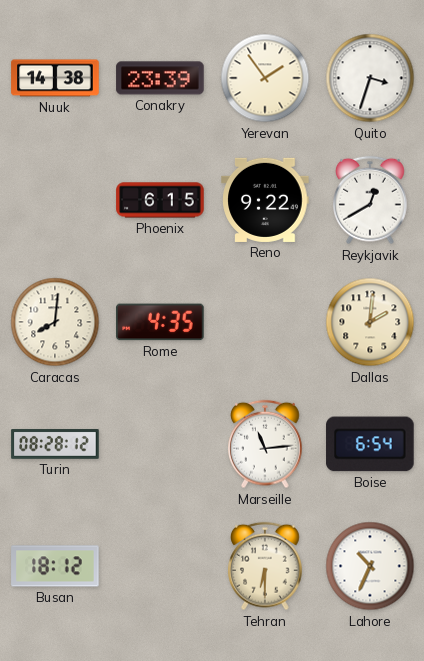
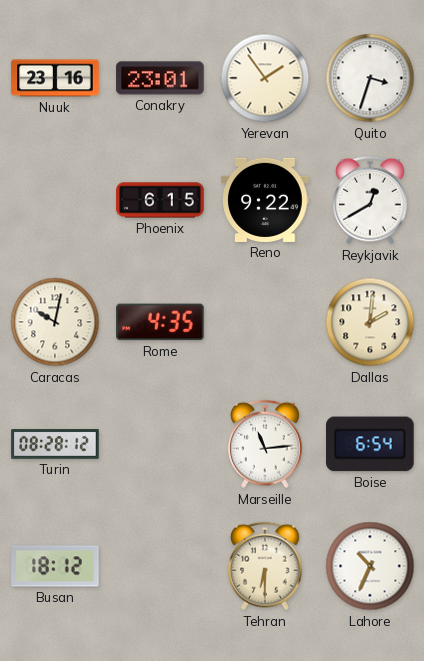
Nuuk: 14:38 -> 23:16 (55, 78)
Conakry: 23:39 -> 23:01 (160, 78)
Caracas: 8:01 -> 10:02 (55, 322)
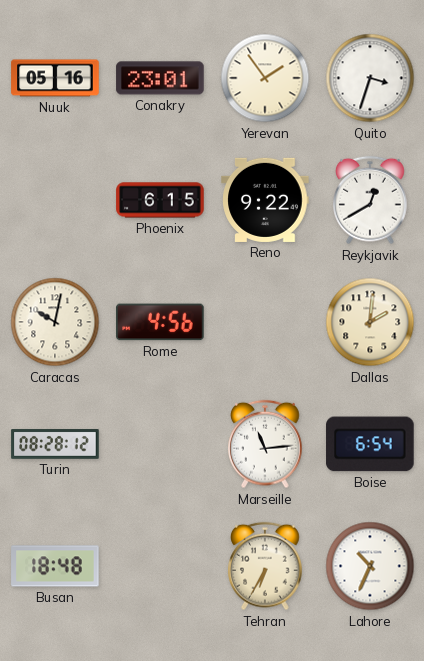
Nuuk: 23:16 -> 05:16 (55, 78)
Rome: 4:35 -> 4:56 (160, 322)
Busan: 18:12 -> 18:48 (55, 566)
Tehran: 6:30 -> 6:35 (266, 566)
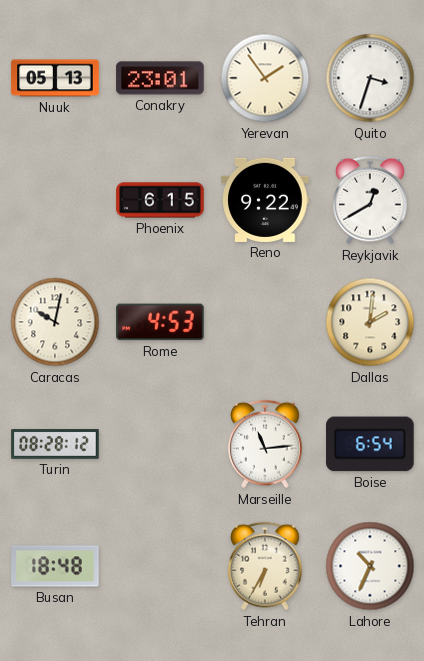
Nuuk: 05:16 -> 05:13 (55, 78)
Rome: 4:56 -> 4:53 (160, 322)
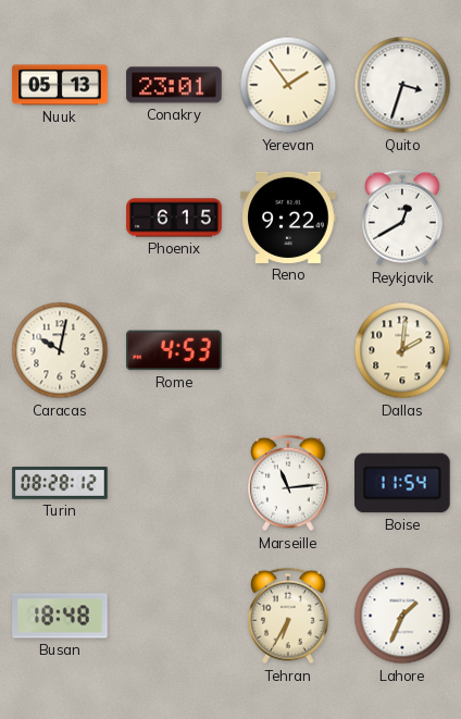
Boise: 6:54 -> 11:54 (402, 483)
Lahore: 10:34 -> 1:34 (402, 616)
